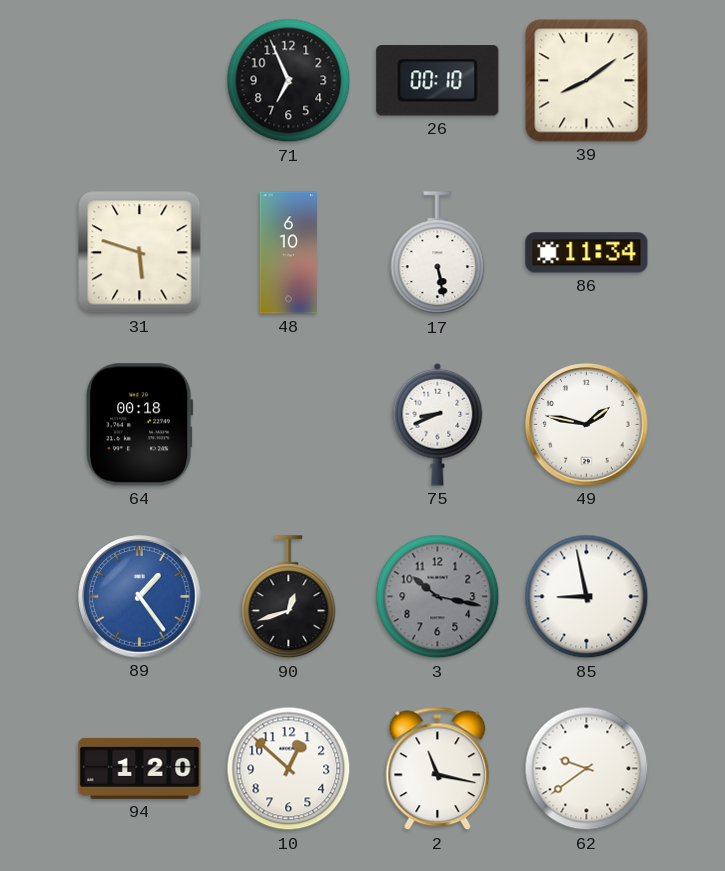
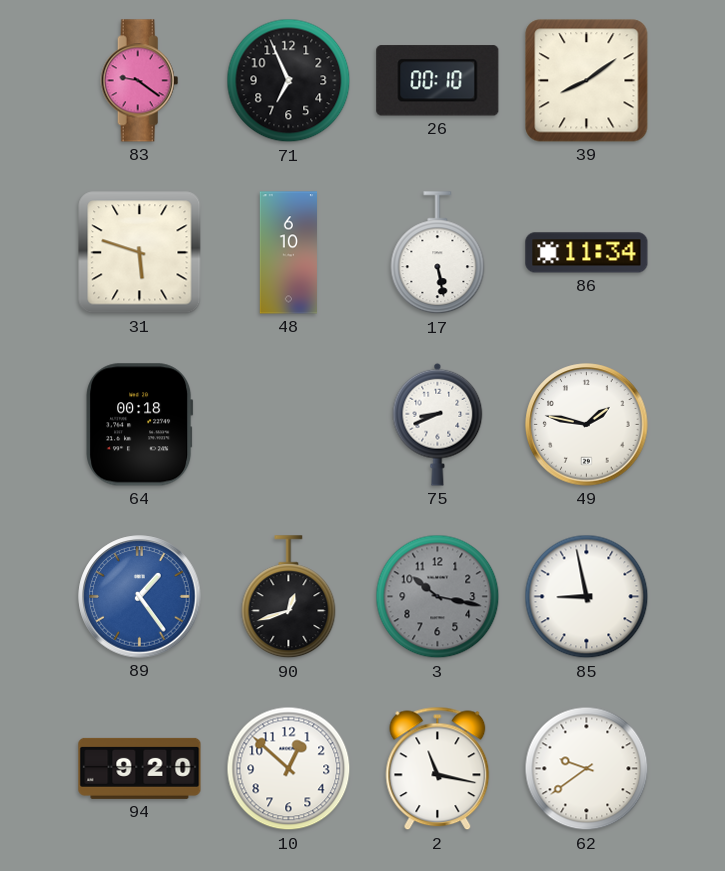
83: none -> 9:21 (140, 81)
94: 1:20 -> 9:20 (140, 768)
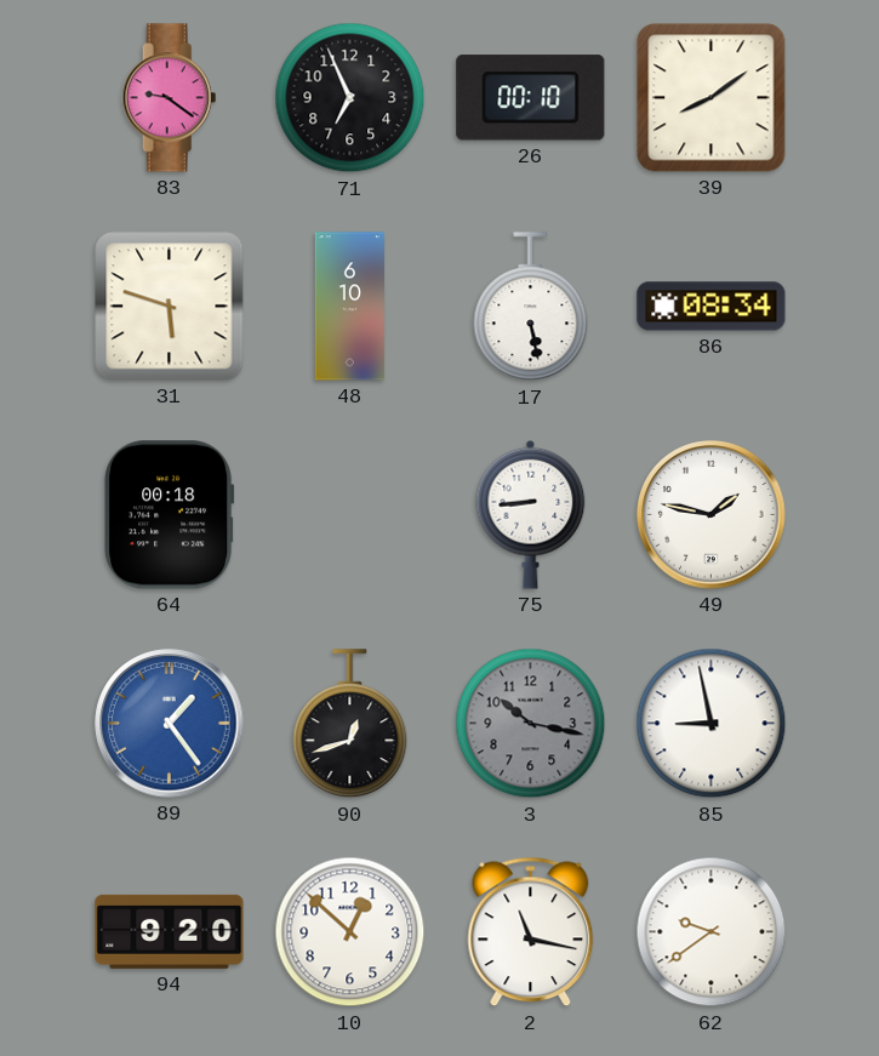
86: 11:34 -> 08:34 (712, 307)
75: 8:41 -> 8:44 (531, 514)
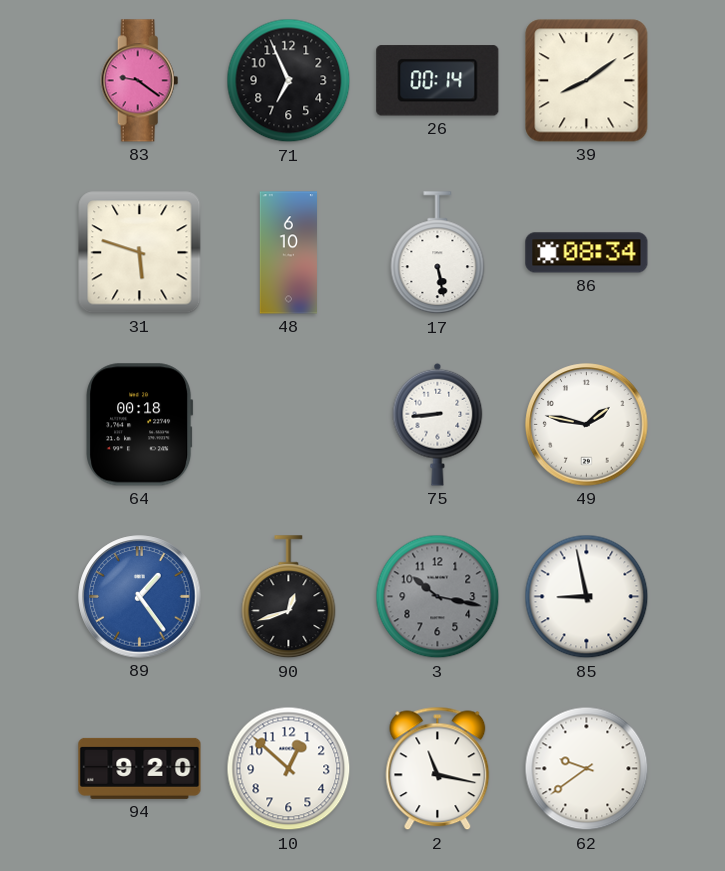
26: 00:10 -> 00:14 (438, 81)
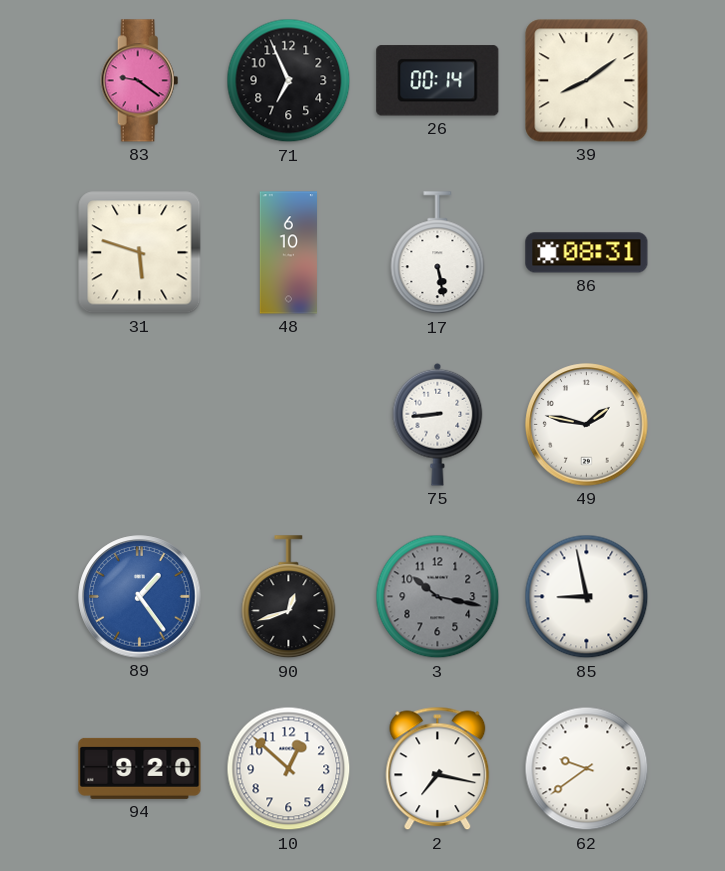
86: 08:34 -> 08:31 (587, 253)
64: 00:18 -> none (140, 425)
2: 11:17 -> 7:17 (438, 769)
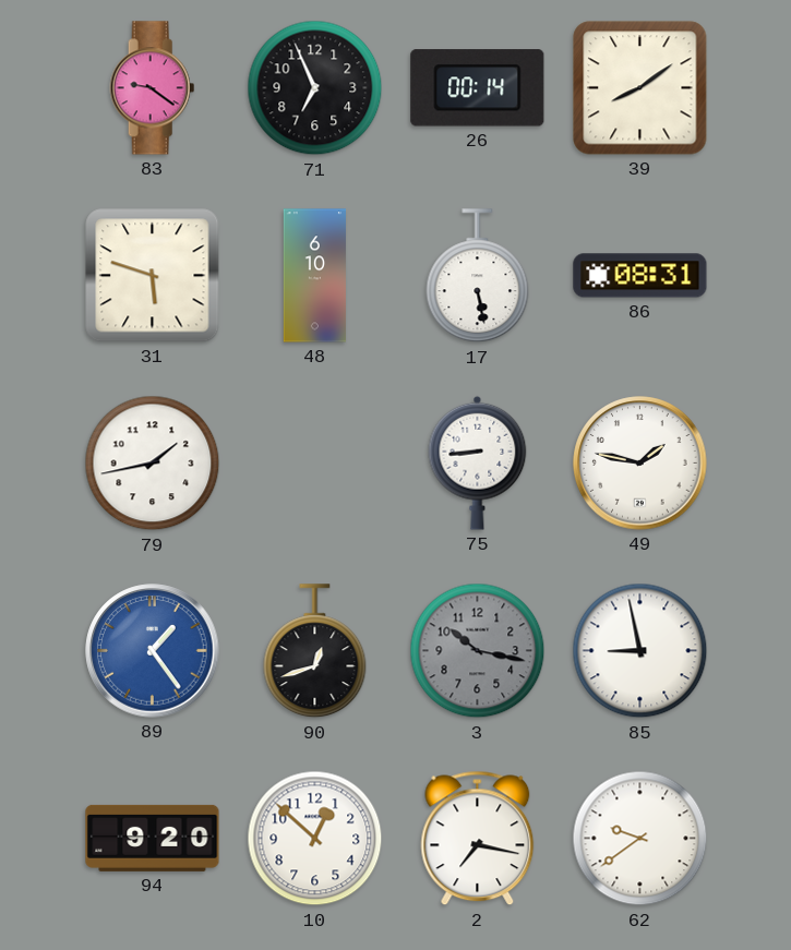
79: none -> 1:43 (153, 464)
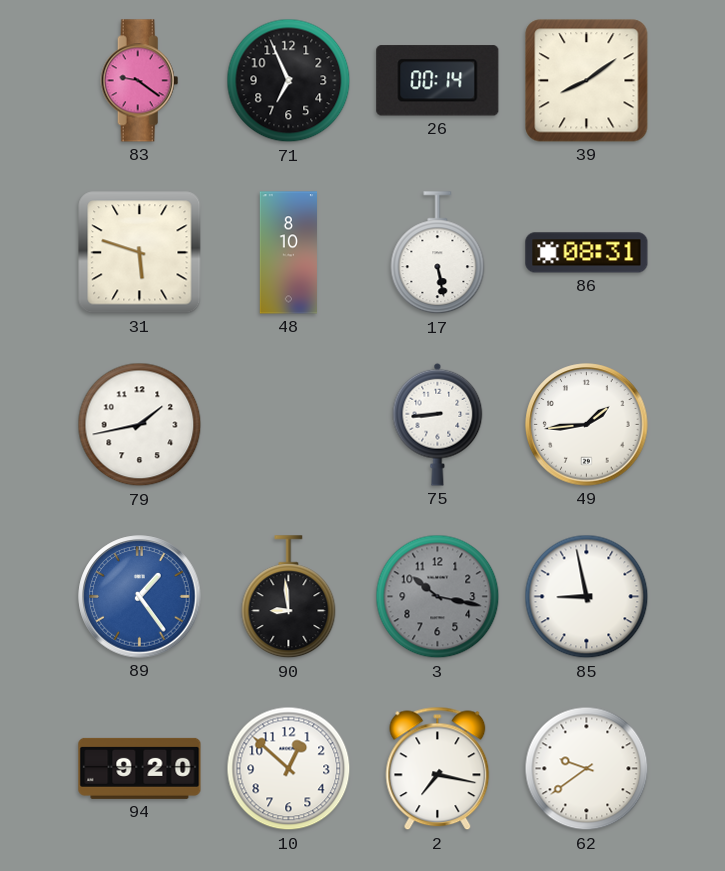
48: 6:10 -> 8:10 (288, 253)
49: 1:47 -> 1:44 (587, 425)
90: 12:42 -> 8:59 (289, 597)
